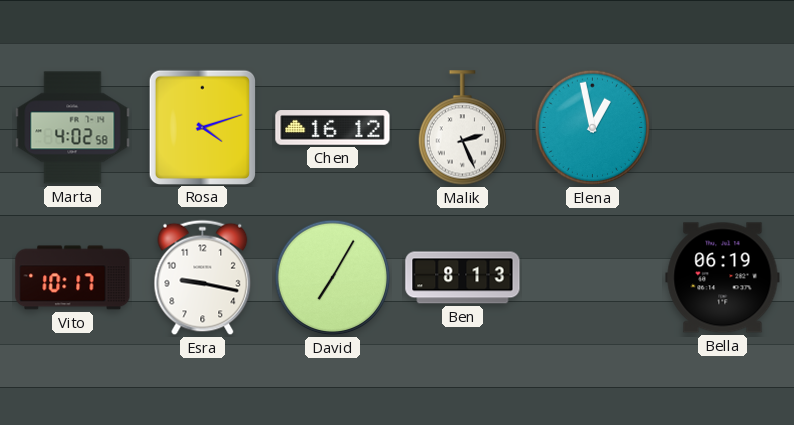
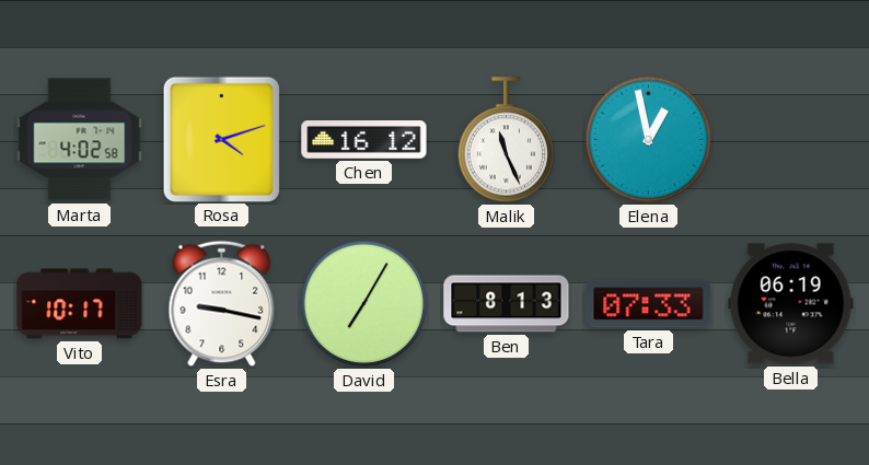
Malik: 2:26 -> 11:26 (507, 140)
Tara: none -> 07:33 (649, 304)
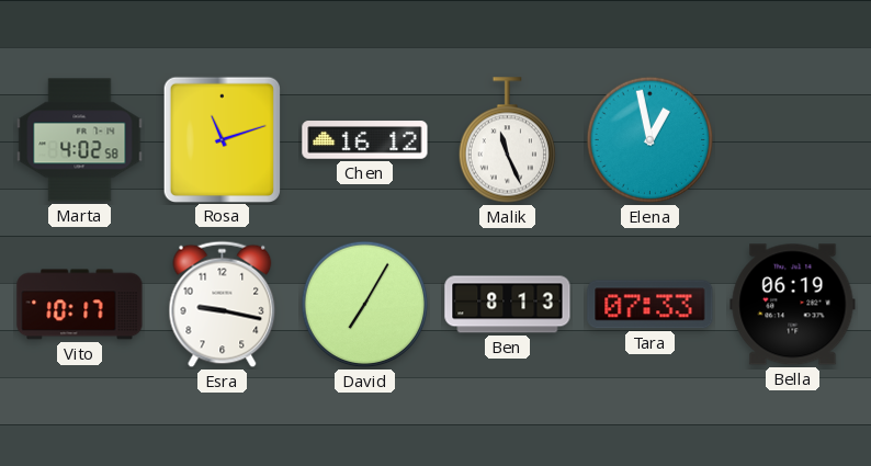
Rosa: 4:12 -> 11:12 (222, 139)
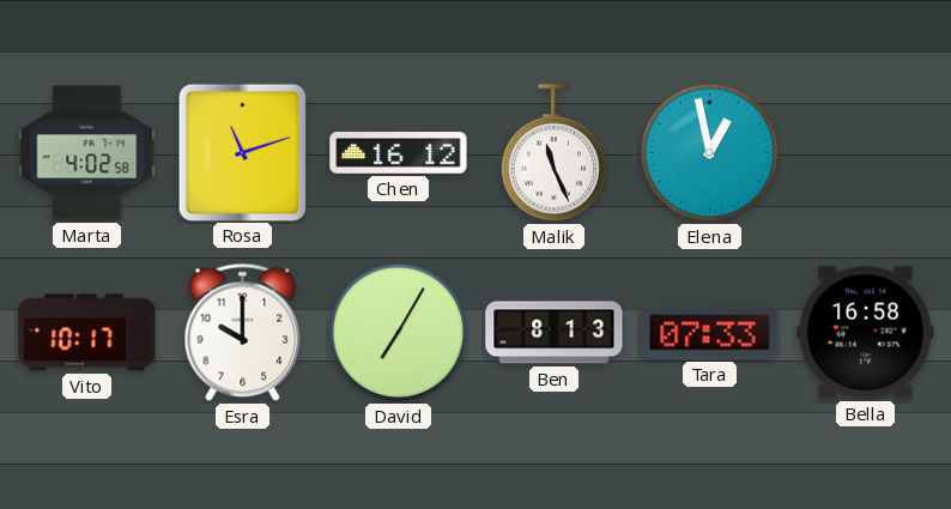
Esra: 9:17 -> 10:00 (243, 333)
Bella: 06:19 -> 16:58 (866, 333)
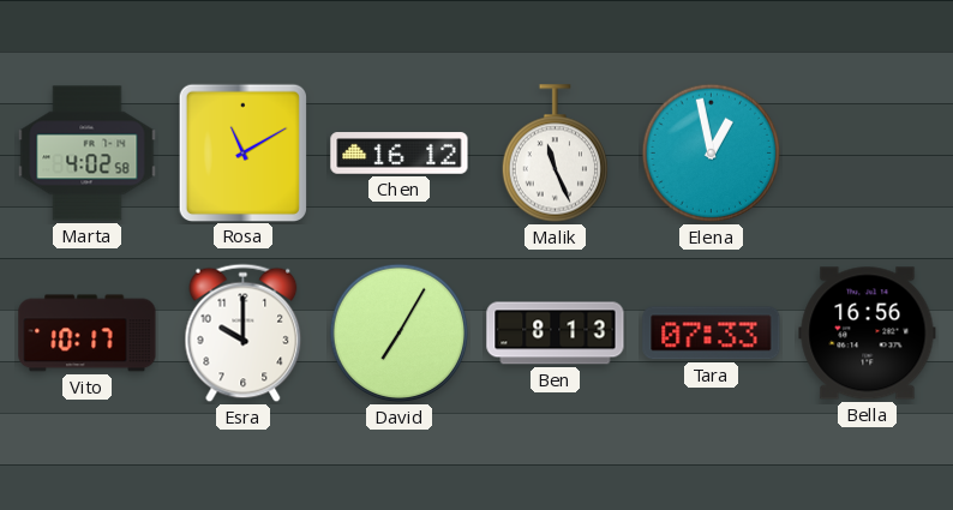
Rosa: 11:12 -> 11:10 (242, 152)
Bella: 16:58 -> 16:56 (868, 334)
